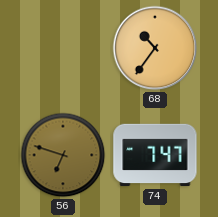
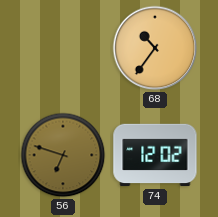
74: 7:47 -> 12:02 (155, 155)
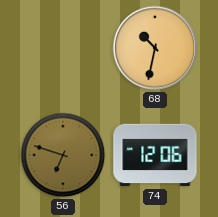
68: 10:36 -> 10:32 (155, 48)
74: 12:02 -> 12:06 (155, 155)
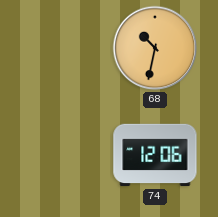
56: 6:48 -> none (63, 155)
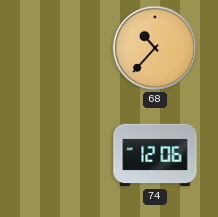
68: 10:32 -> 10:37 (155, 48)
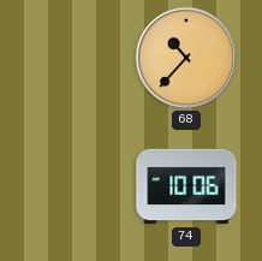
74: 12:06 -> 10:06 (186, 186)
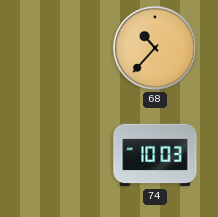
74: 10:06 -> 10:03 (155, 155)
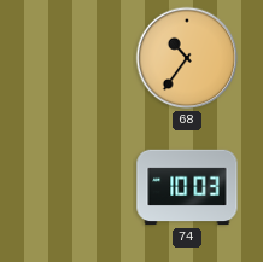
68: 10:37 -> 10:36 (187, 58)
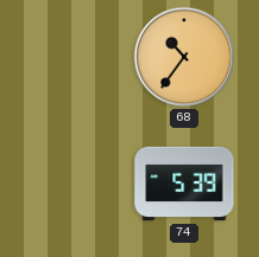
74: 10:03 -> 5:39 (184, 184)
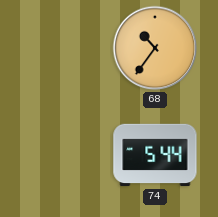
74: 5:39 -> 5:44 (155, 155)
